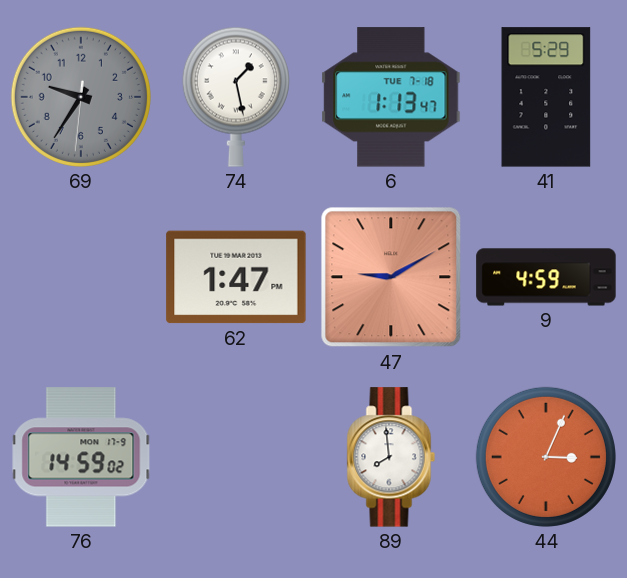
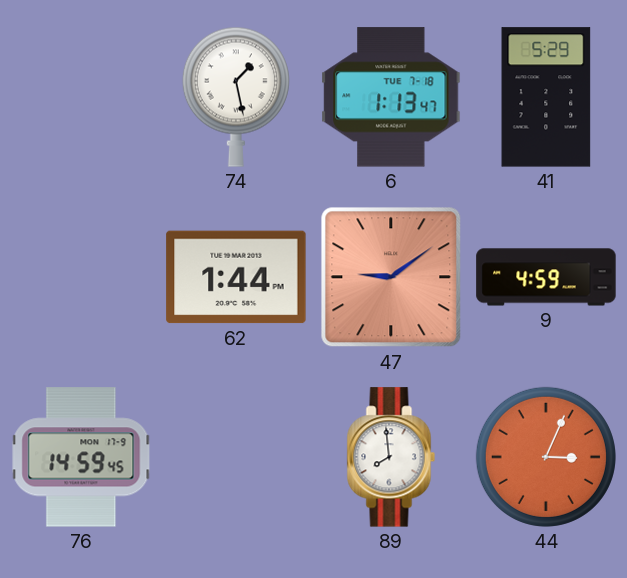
69: 9:35 -> none (81, 97)
62: 1:47 -> 1:44 (236, 277)
47: 9:10 -> 9:09 (391, 277)
76: 14:59:02 -> 14:59:45 (81, 457)
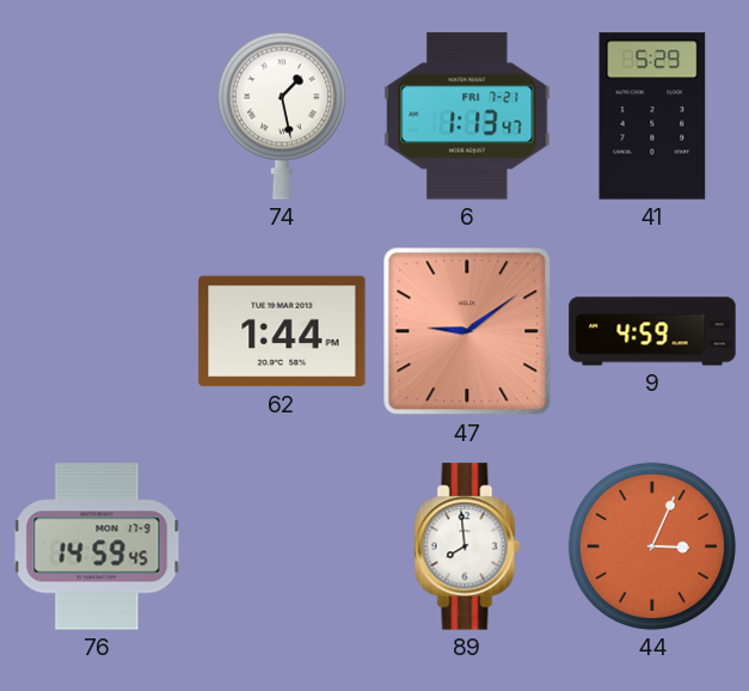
6 date: TUE 7-18 -> FRI 7-21 (467, 116)
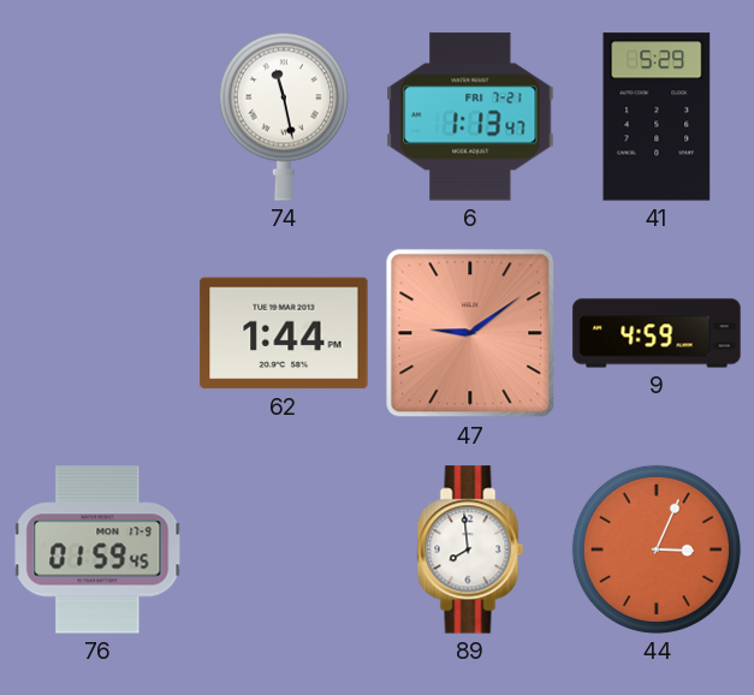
74: 1:28 -> 11:28 (284, 117)
76: 14:59 -> 01:59 (97, 550)
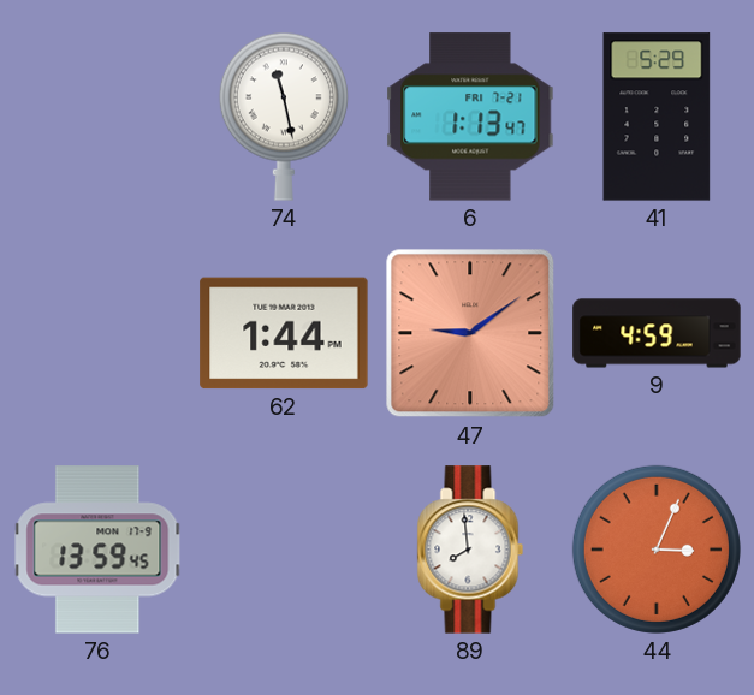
76: 01:59 -> 13:59 (97, 550)
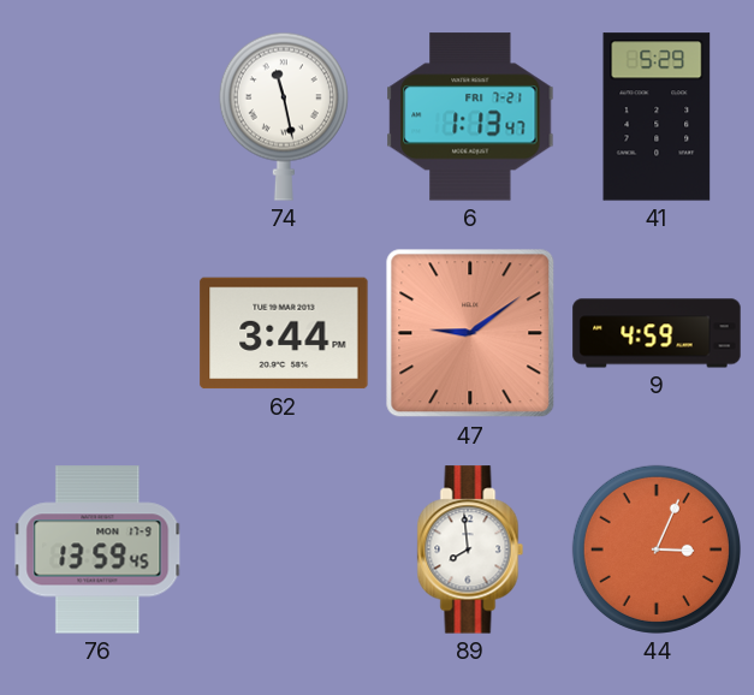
62: 1:44 -> 3:44 (284, 333)
